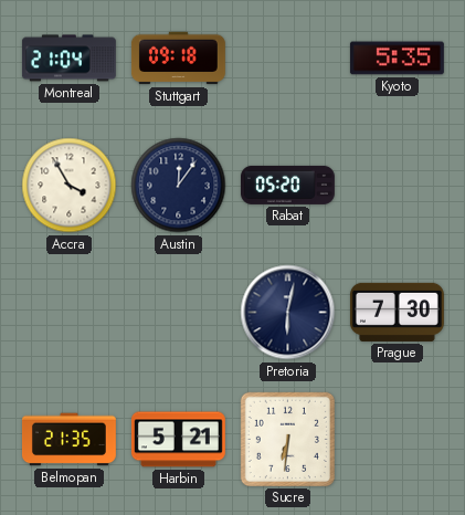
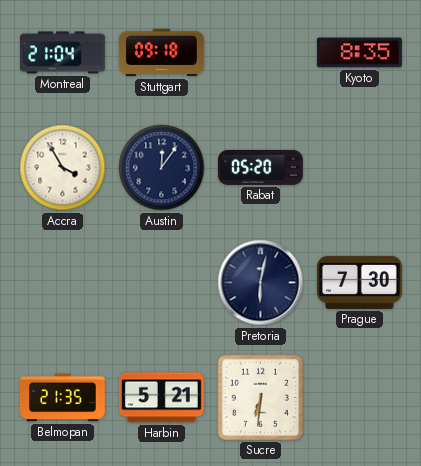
Kyoto: 5:35 -> 8:35 (359, 53)
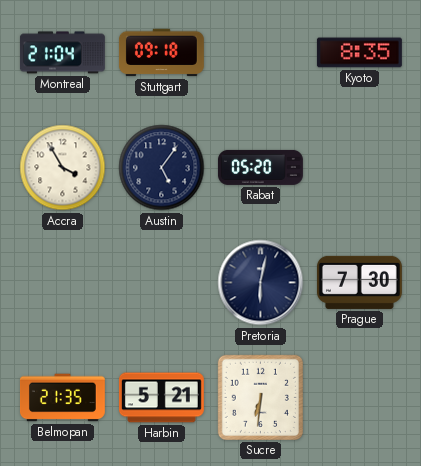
Austin: 12:06 -> 5:06 (162, 168)
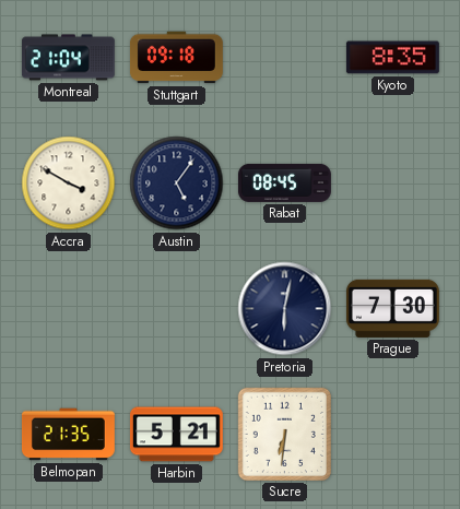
Accra: 3:55 -> 3:50 (69, 184)
Rabat: 05:20 -> 08:45 (284, 182)
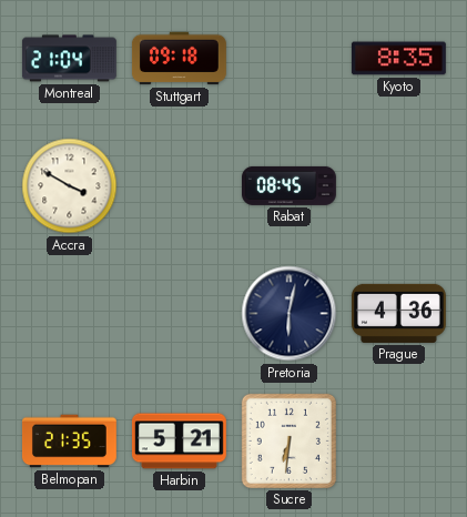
Austin: 5:06 -> none (177, 184)
Prague: 7:30 -> 4:36 (398, 313)
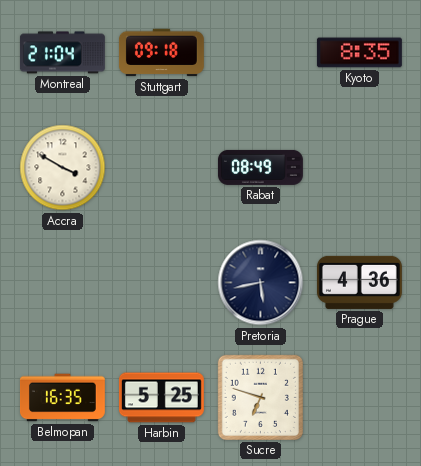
Rabat: 08:45 -> 08:49 (260, 167)
Pretoria: 6:02 -> 5:43 (261, 283)
Belmopan: 21:35 -> 16:35 (62, 398)
Harbin: 5:21 -> 5:25 (161, 398)
Sucre: 6:31 -> 6:48 (260, 397)
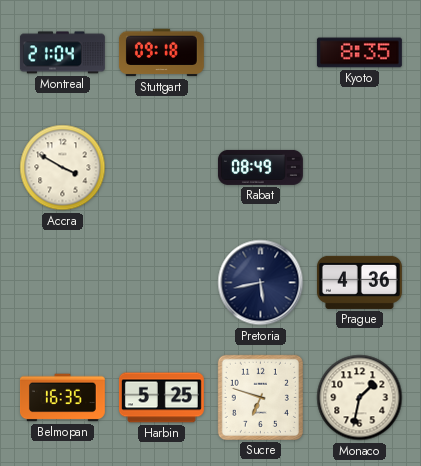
Monaco: none -> 1:32 (360, 398)
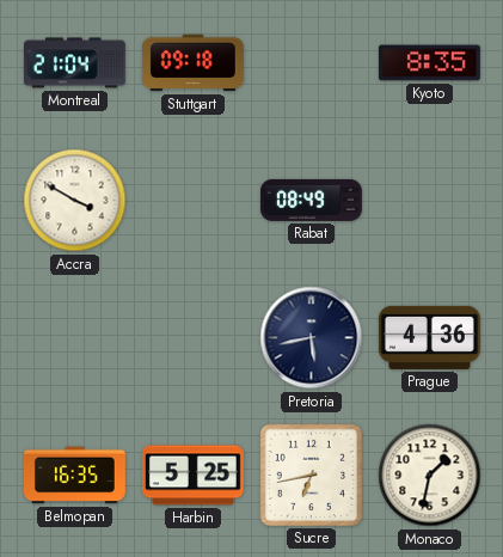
Sucre: 6:48 -> 6:43 (311, 475)
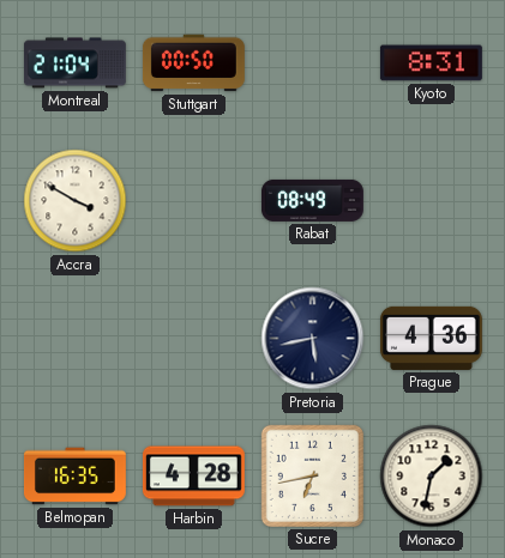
Stuttgart: 09:18 -> 00:50 (193, 63)
Kyoto: 8:35 -> 8:31 (431, 63)
Harbin: 5:25 -> 4:28 (193, 477)
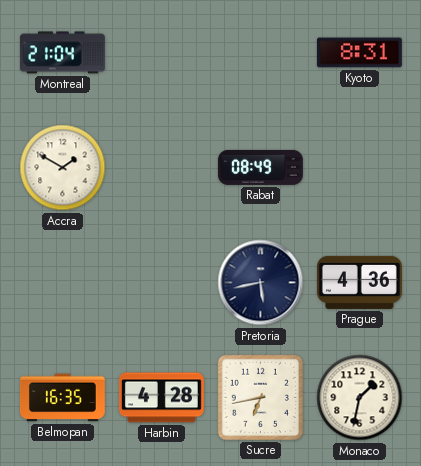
Stuttgart: 00:50 -> none (193, 63)
Accra: 3:50 -> 1:50 (63, 168)
